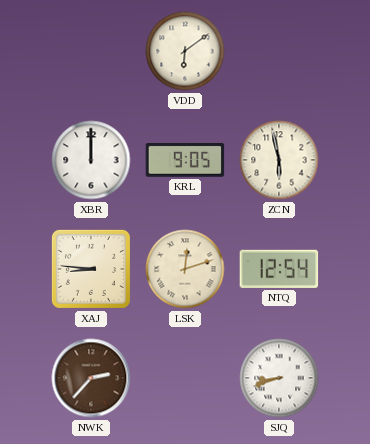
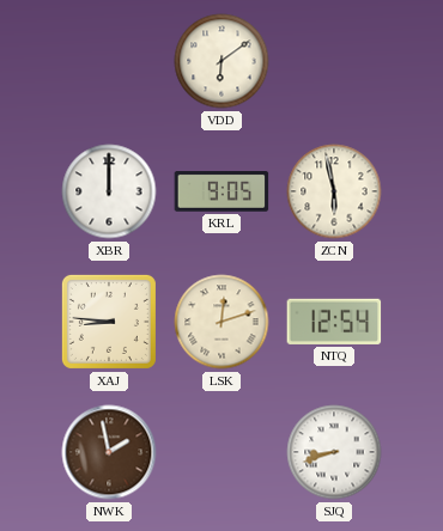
NWK: 2:37 -> 1:58 (109, 452)
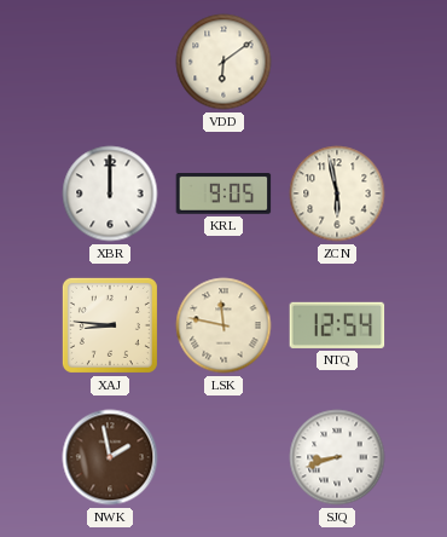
LSK: 12:12 -> 11:47 (224, 325)
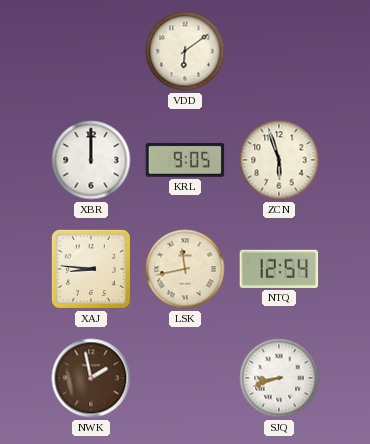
ZCN: 5:58 -> 5:57 (279, 160)
LSK: 11:47 -> 11:43 (185, 269)
